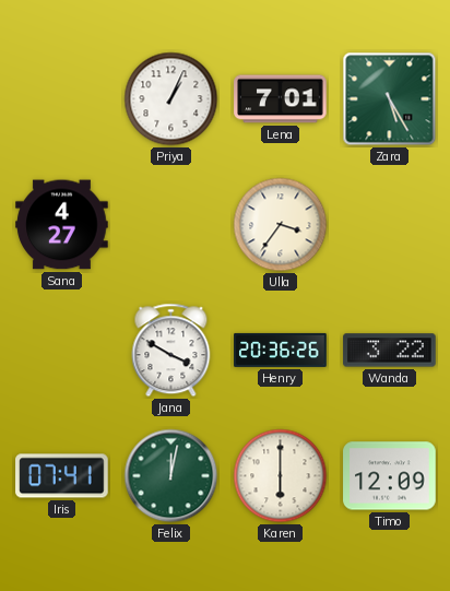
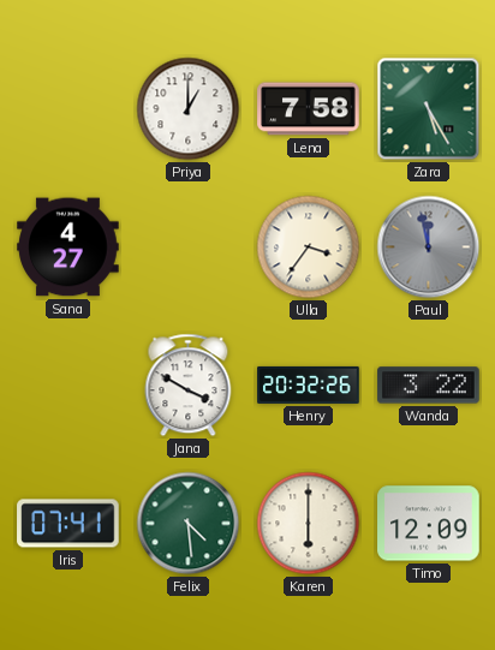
Priya: 1:04 -> 1:00 (189, 109)
Lena: 7:01 -> 7:58 (309, 109)
Paul: none -> 11:58 (429, 248)
Henry: 20:36 -> 20:32 (309, 384)
Felix: 12:02 -> 4:29 (189, 524)
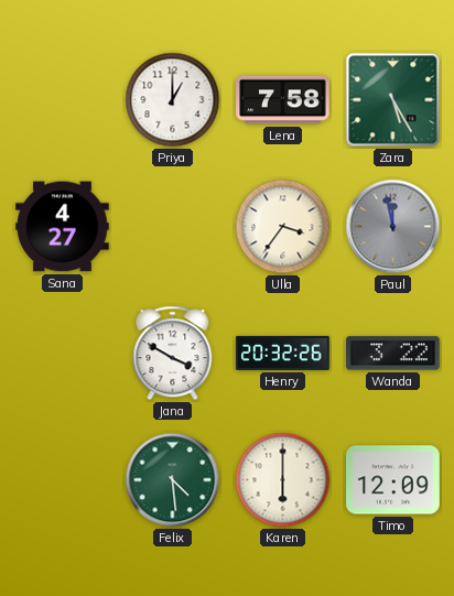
Iris: 07:41 -> none (68, 524)
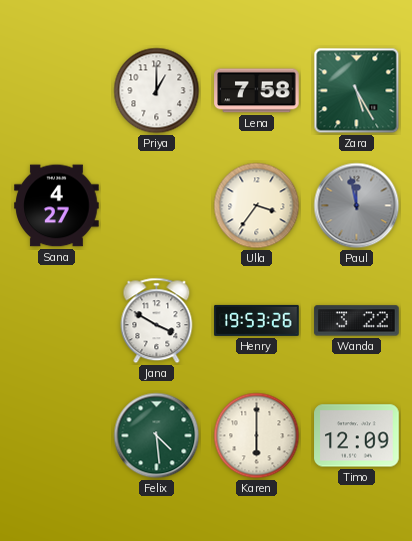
Henry: 20:32 -> 19:53 (257, 320)
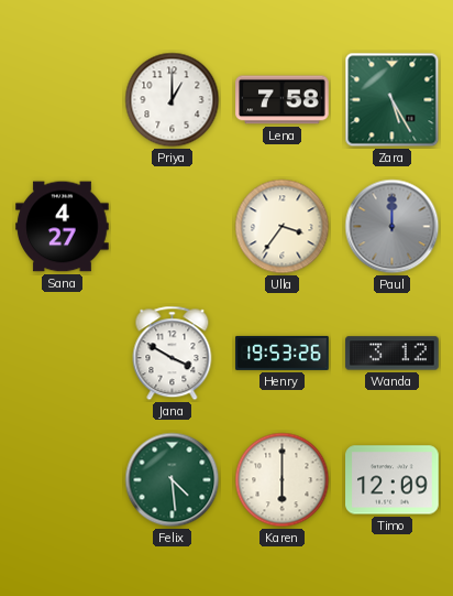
Paul: 11:58 -> 12:00 (393, 227)
Wanda: 3:22 -> 3:12 (393, 354)
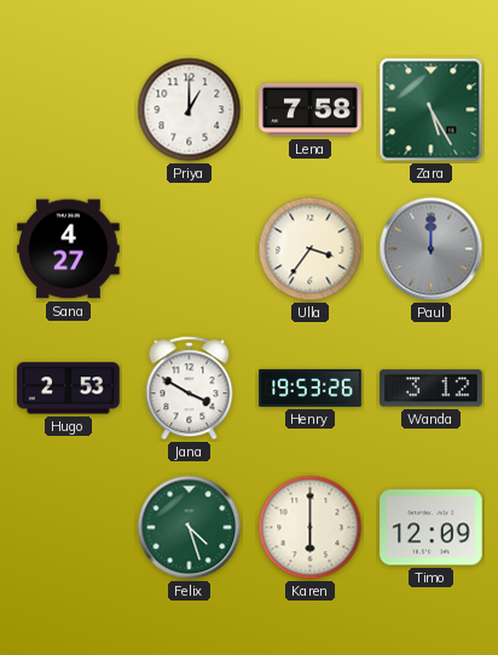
Hugo: none -> 2:53 (69, 389)
Felix: 4:29 -> 4:27 (190, 528)
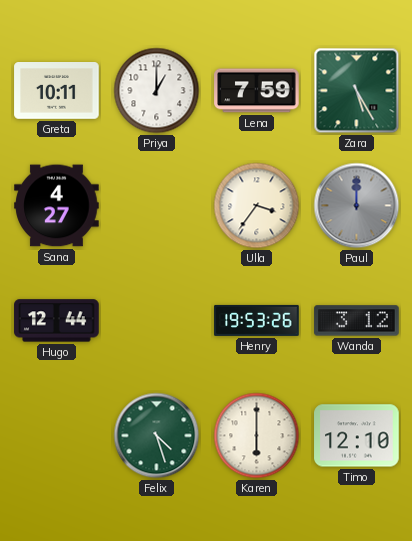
Greta: none -> 10:11 (57, 91)
Lena: 7:58 -> 7:59 (257, 91)
Hugo: 2:53 -> 12:44 (57, 321)
Jana: 3:50 -> none (190, 389)
Timo: 12:09 -> 12:10 (357, 436)
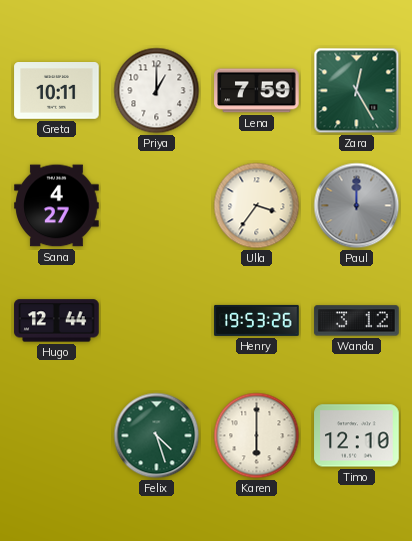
Zara: 5:25 -> 12:25 (357, 91)
